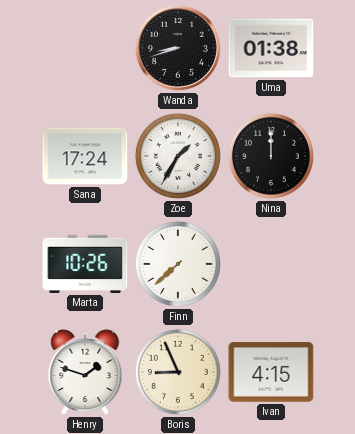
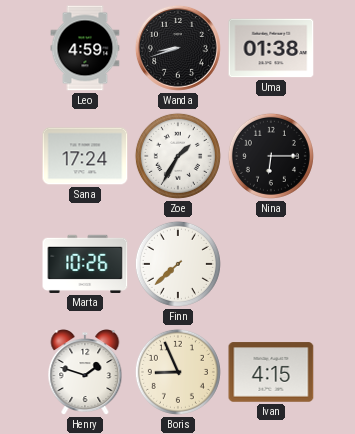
Leo: none -> 4:59 (85, 48)
Nina: 12:00 -> 6:15 (271, 156)
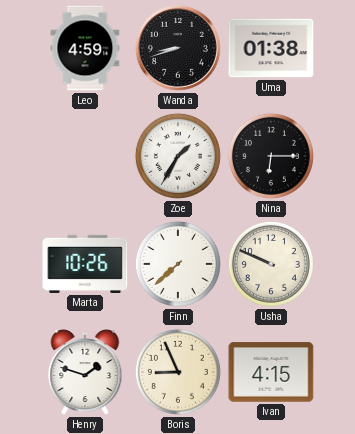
Sana: 17:24 -> none (85, 156)
Usha: none -> 9:49 (271, 264)
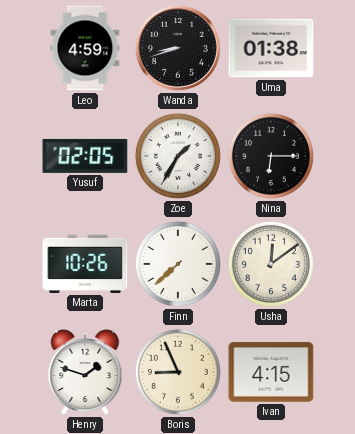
Yusuf: none -> 02:05 (85, 156)
Usha: 9:49 -> 12:09 (271, 264)
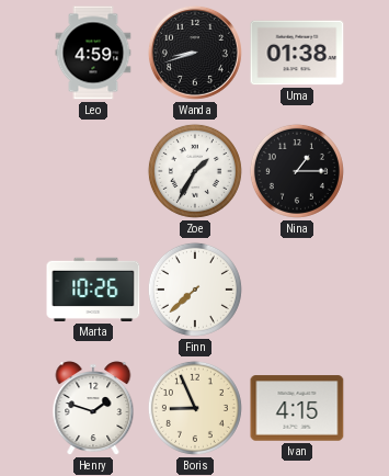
Yusuf: 02:05 -> none (85, 156)
Nina: 6:15 -> 1:15 (297, 171)
Usha: 12:09 -> none (271, 264)
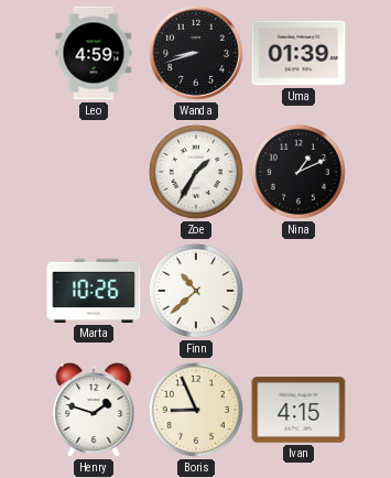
Uma: 01:38 -> 01:39 (298, 53)
Nina: 1:15 -> 1:11 (298, 172)
Finn: 7:38 -> 10:38 (196, 291)
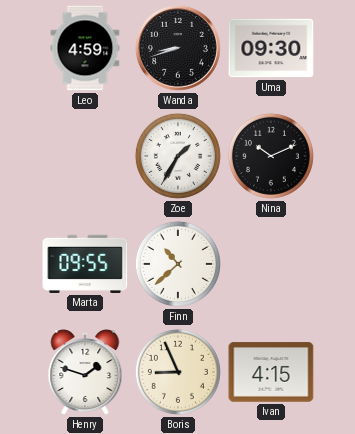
Uma: 01:39 -> 09:30 (271, 48)
Nina: 1:11 -> 10:11 (271, 156)
Marta: 10:26 -> 09:55 (85, 264)
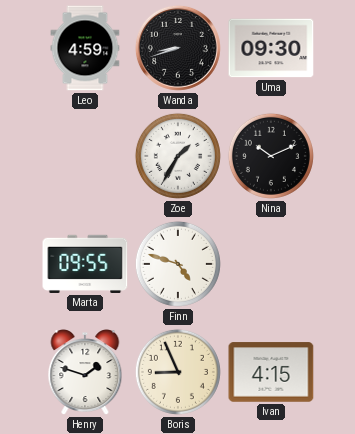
Finn: 10:38 -> 4:48 (178, 264)
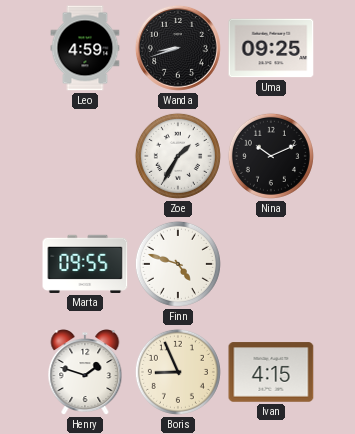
Uma: 09:30 -> 09:25 (271, 48)
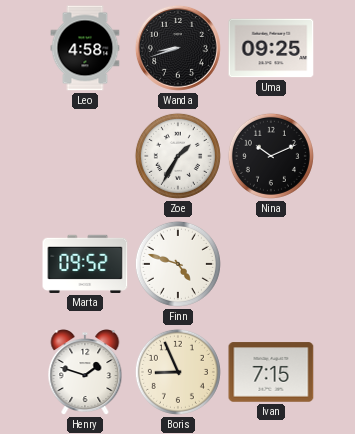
Leo: 4:59 -> 4:58 (85, 48)
Marta: 09:55 -> 09:52 (85, 264)
Ivan: 4:15 -> 7:15 (271, 372)
